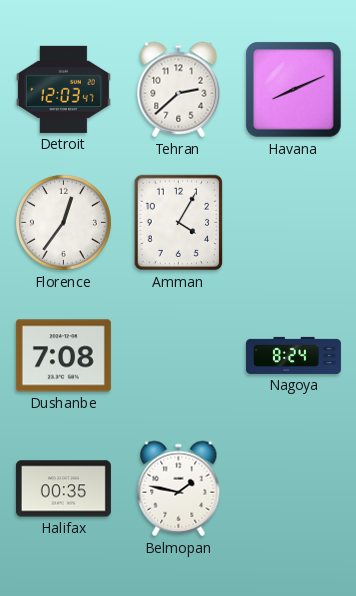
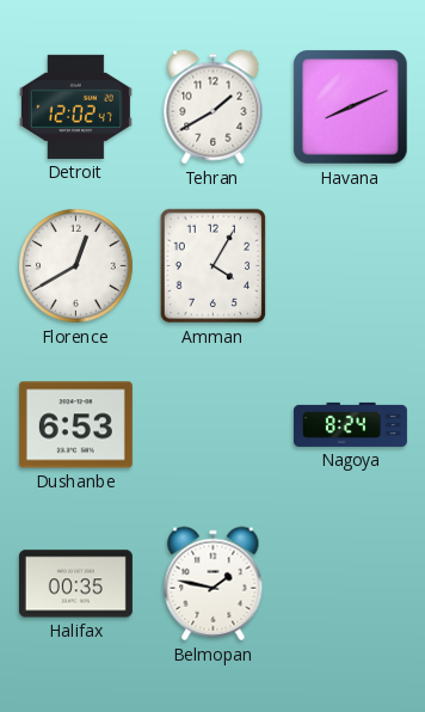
Detroit: 12:03 -> 12:02 (75, 106)
Tehran: 2:38 -> 1:40 (214, 108)
Florence: 12:36 -> 12:40 (75, 265)
Dushanbe: 7:08 -> 6:53 (75, 425)
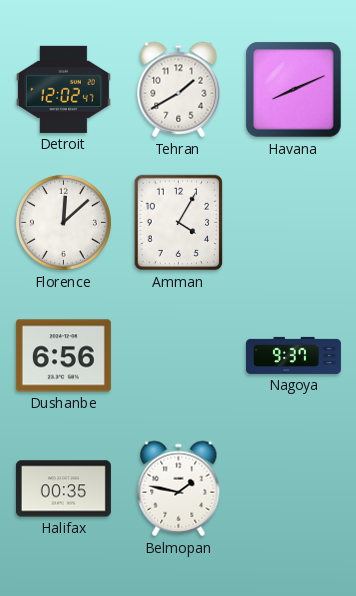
Florence: 12:40 -> 12:08 (63, 222)
Dushanbe: 6:53 -> 6:56 (63, 356)
Nagoya: 8:24 -> 9:37 (293, 355)
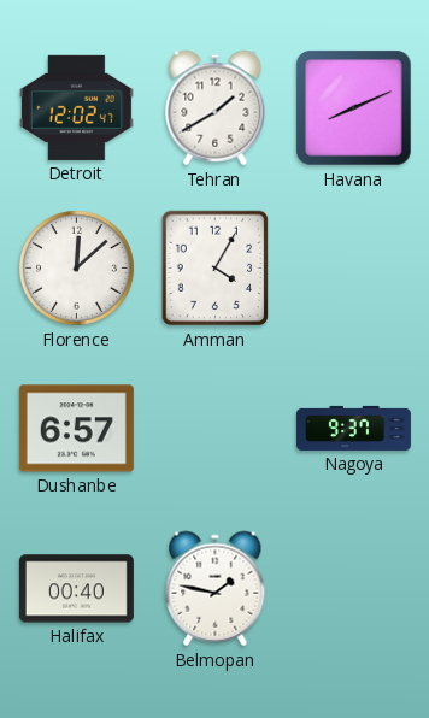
Dushanbe: 6:56 -> 6:57 (76, 429)
Halifax: 00:35 -> 00:40 (76, 589)
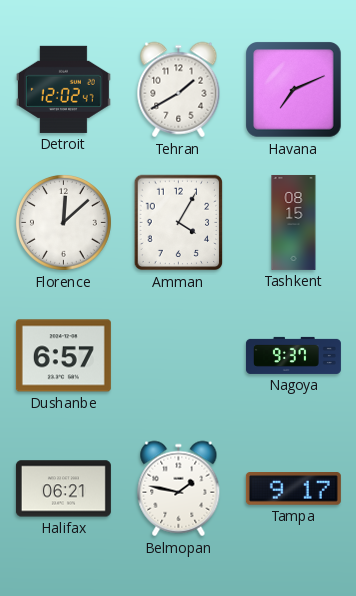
Havana: 8:11 -> 7:11 (294, 90)
Tashkent: none -> 08:15 (294, 222)
Halifax: 00:40 -> 06:21 (63, 489)
Tampa: none -> 9:17 (293, 489)
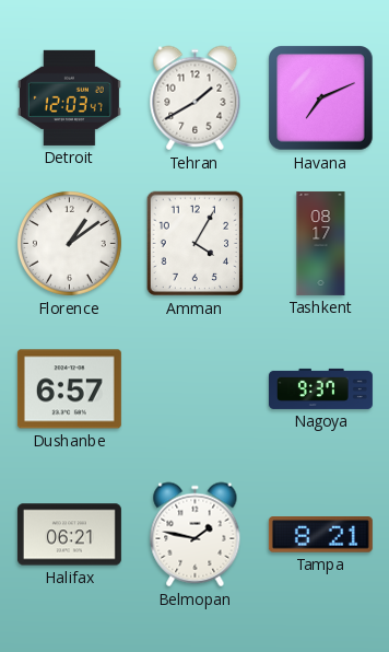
Detroit: 12:02 -> 12:03 (69, 97)
Florence: 12:08 -> 1:09 (69, 243)
Tashkent: 08:15 -> 08:17 (321, 243)
Tampa: 9:17 -> 8:21 (320, 535)
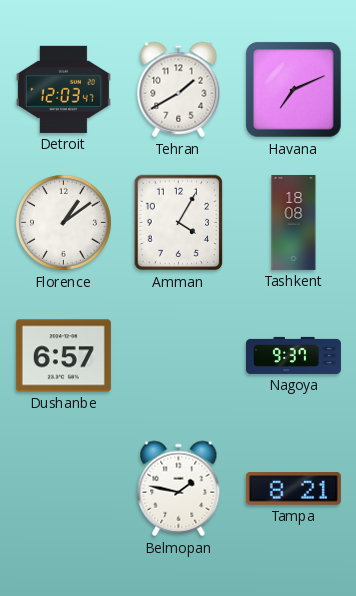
Tashkent: 08:17 -> 18:08 (294, 222)
Halifax: 06:21 -> none (69, 535)
